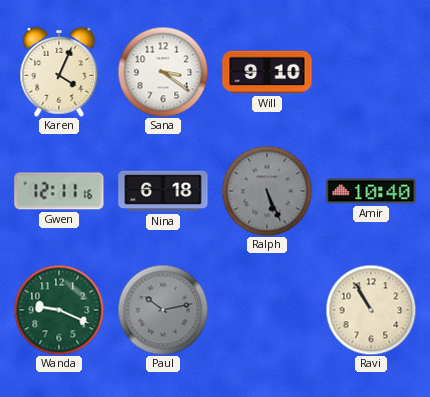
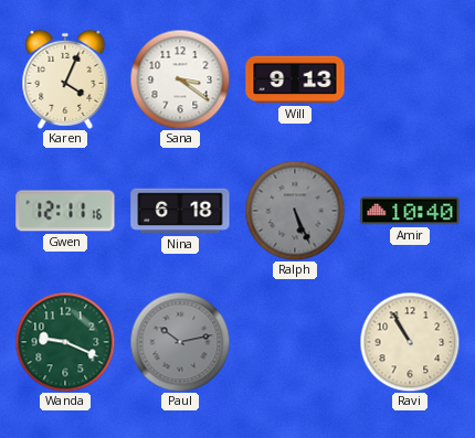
Will: 9:10 -> 9:13 (295, 79)
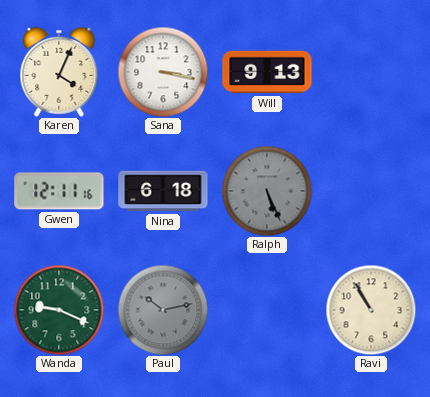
Sana: 3:21 -> 3:17 (163, 72)
Amir: 10:40 -> none (410, 211)
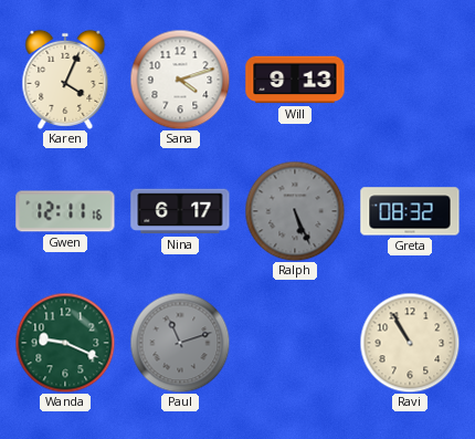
Sana: 3:17 -> 4:12 (180, 80)
Nina: 6:18 -> 6:17 (180, 211)
Greta: none -> 08:32 (410, 211)
Paul: 10:13 -> 11:12 (180, 343)
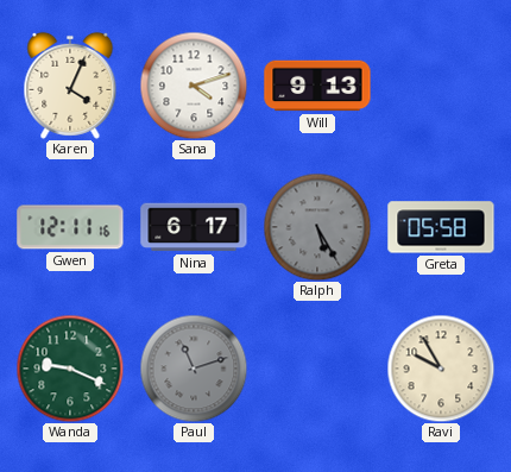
Ralph: 5:26 -> 5:25 (317, 227)
Greta: 08:32 -> 05:58 (441, 227)
Ravi: 10:55 -> 9:55 (441, 369)
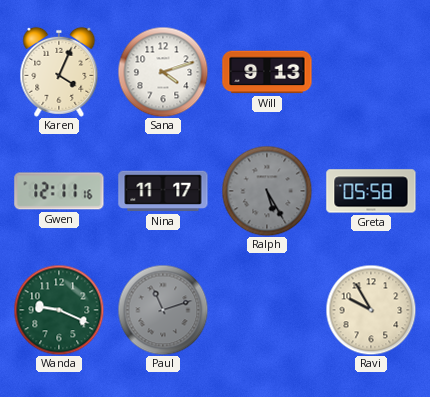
Nina: 6:17 -> 11:17 (163, 191)
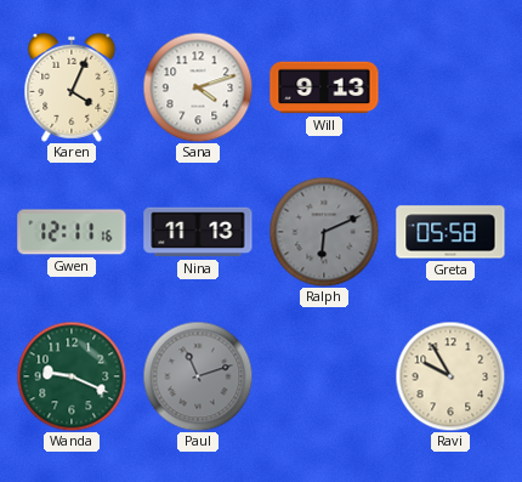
Nina: 11:17 -> 11:13 (198, 232)
Ralph: 5:25 -> 6:11 (324, 232)
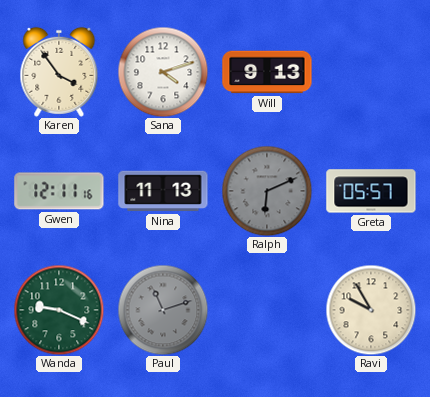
Karen: 4:04 -> 3:54 (59, 72)
Greta: 05:58 -> 05:57 (371, 191)
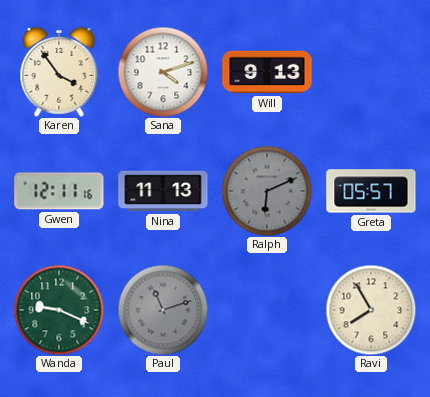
Ravi: 9:55 -> 7:55 (371, 310)
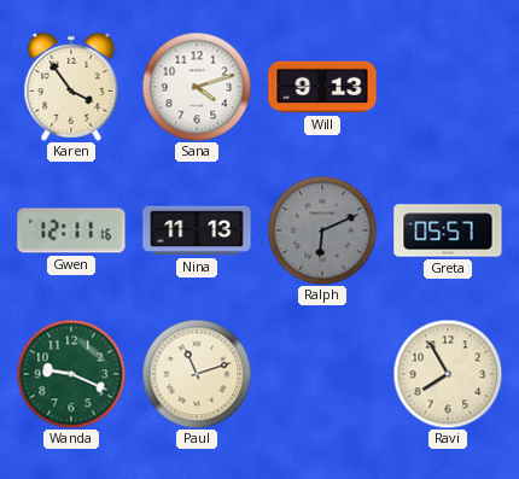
Paul dial: grey -> cream (197, 374)
